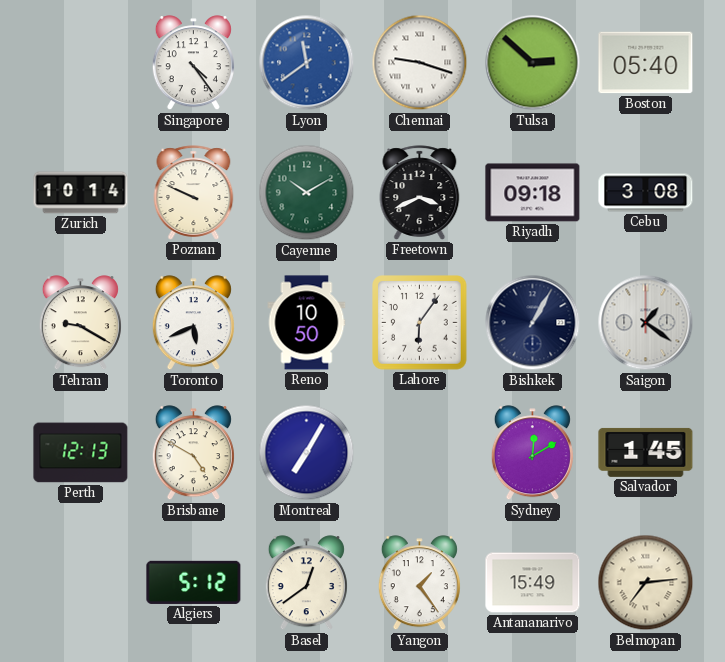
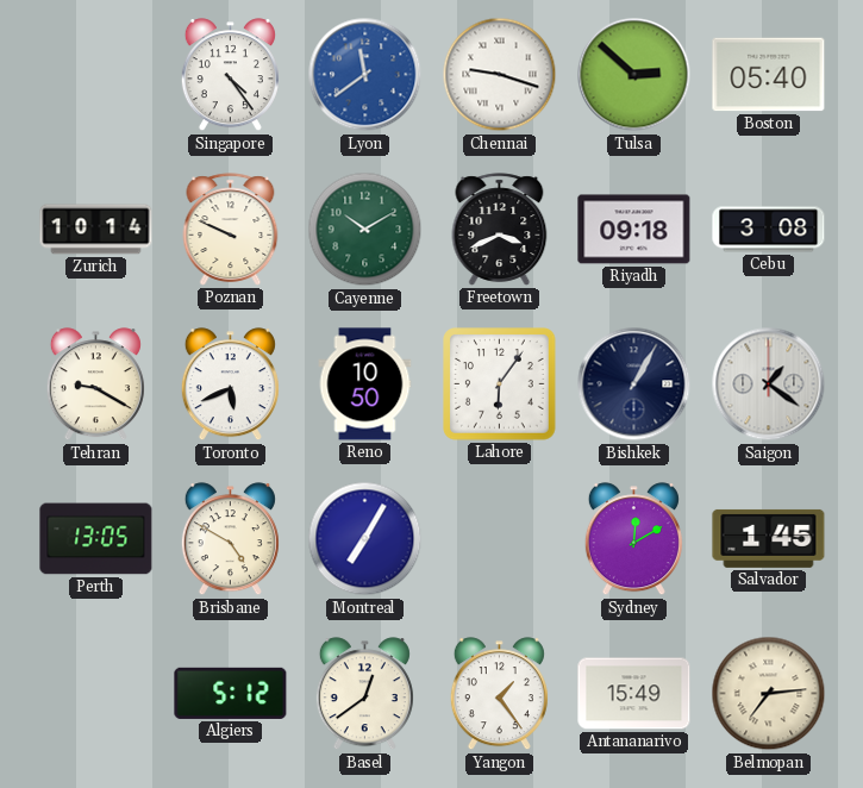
Perth: 12:13 -> 13:05 (96, 539)
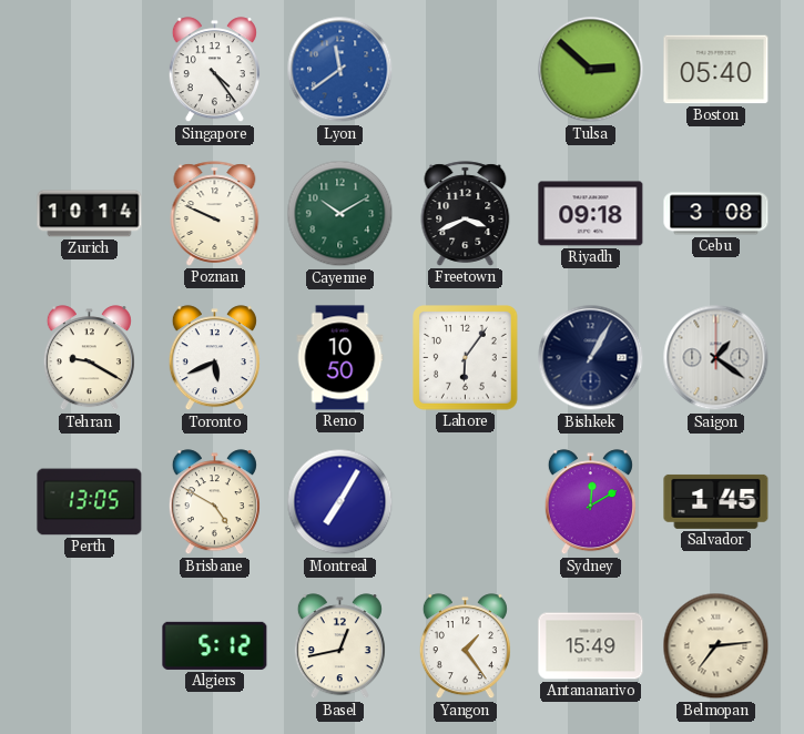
Chennai: 9:18 -> none (500, 75)
Basel: 12:39 -> 12:43 (339, 646)
